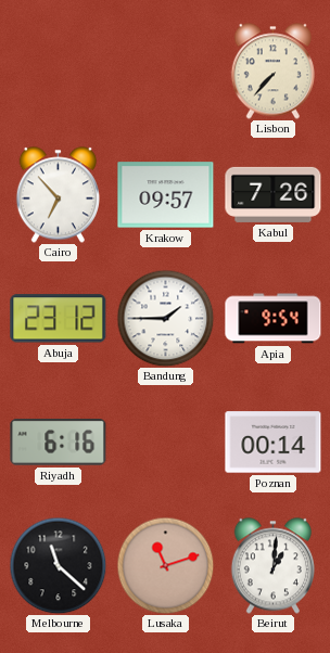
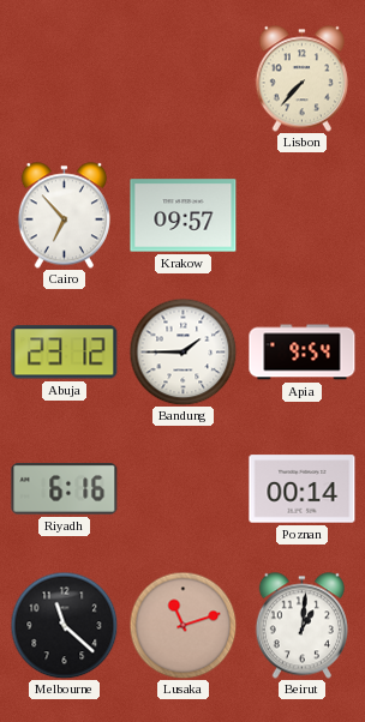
Kabul: 7:26 -> none (274, 194)
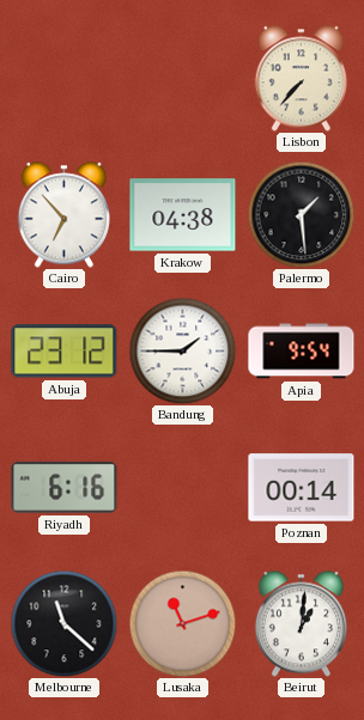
Krakow: 09:57 -> 04:38 (183, 215)
Palermo: none -> 1:29 (301, 214)
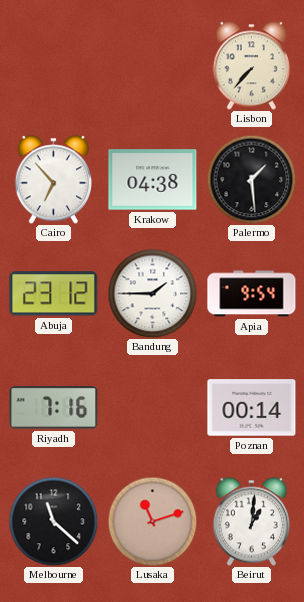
Riyadh: 6:16 -> 7:16 (54, 408)
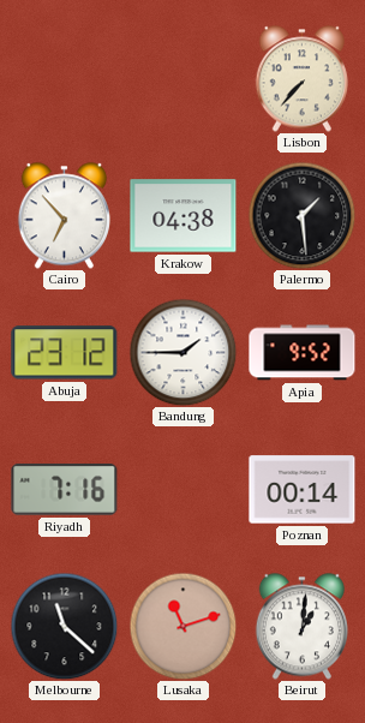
Apia: 9:54 -> 9:52 (303, 353)
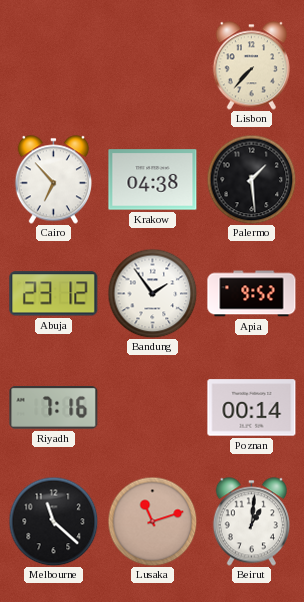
Bandung: 1:45 -> 1:54 (152, 293)
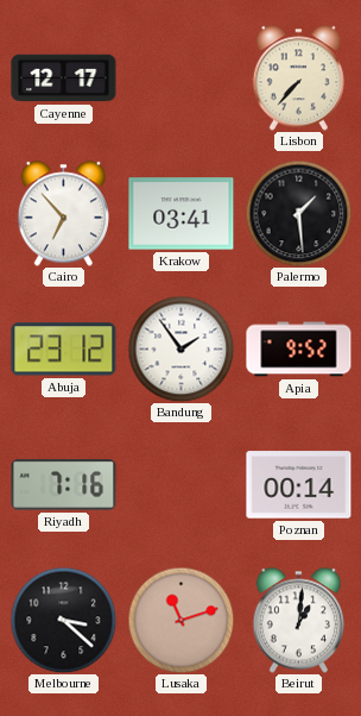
Cayenne: none -> 12:17 (64, 78)
Krakow: 04:38 -> 03:41 (182, 214)
Melbourne: 11:22 -> 3:22 (63, 620)
